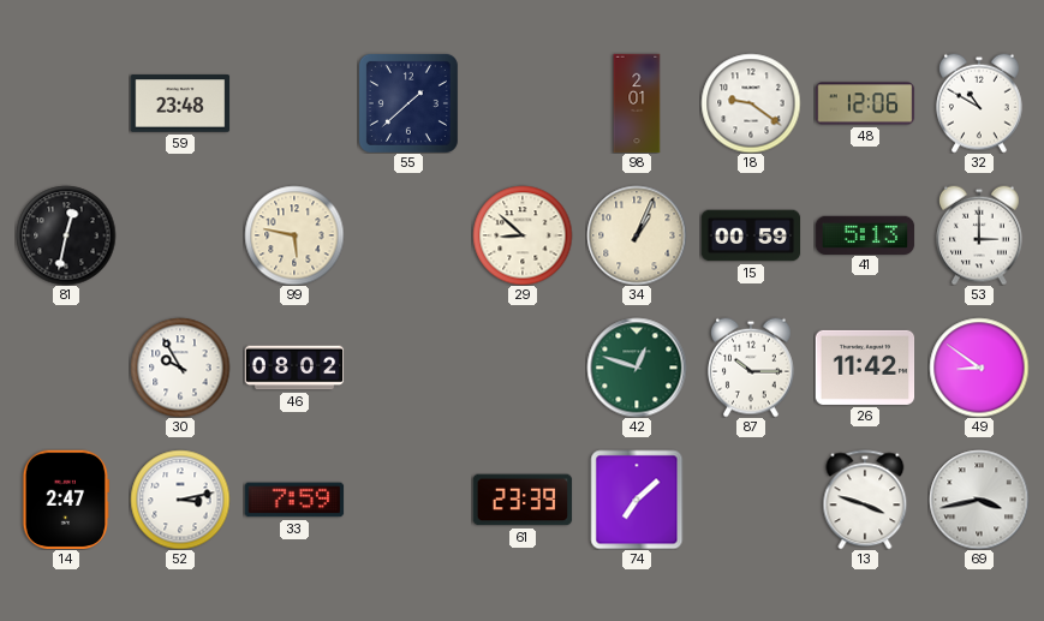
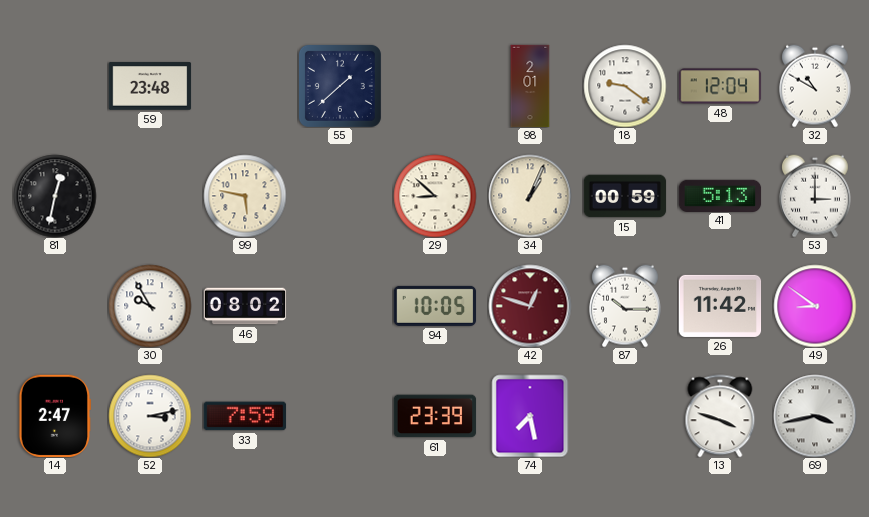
48: 12:06 -> 12:04 (720, 86)
94: none -> 10:05 (435, 306)
42 dial: green -> burgundy (530, 306)
74: 7:08 -> 7:28 (530, 416)
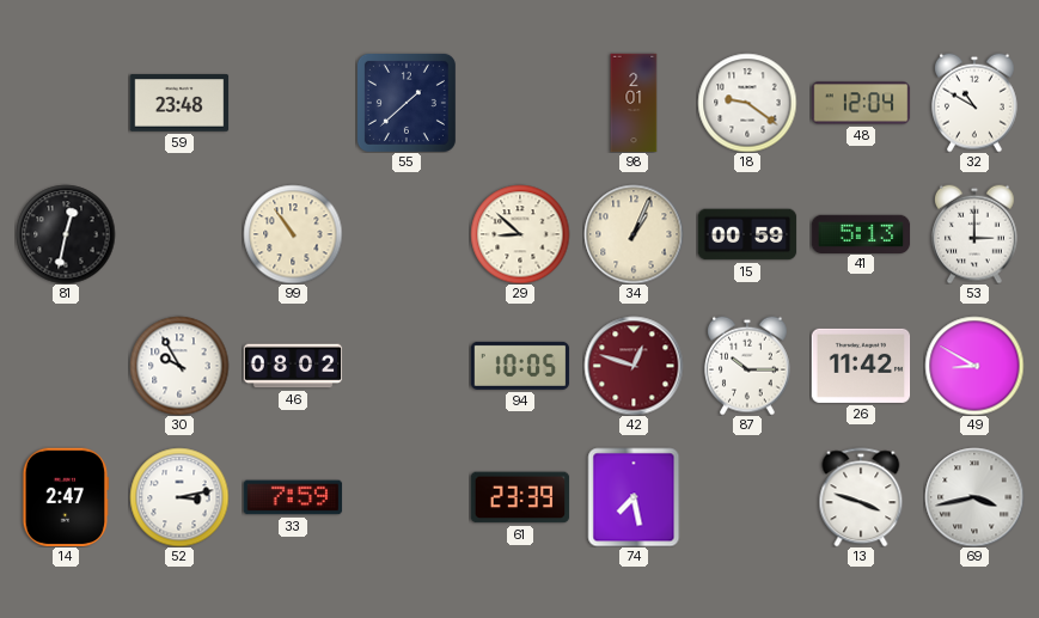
99: 5:47 -> 10:54 (293, 234)
49: 8:51 -> 8:50 (974, 366)
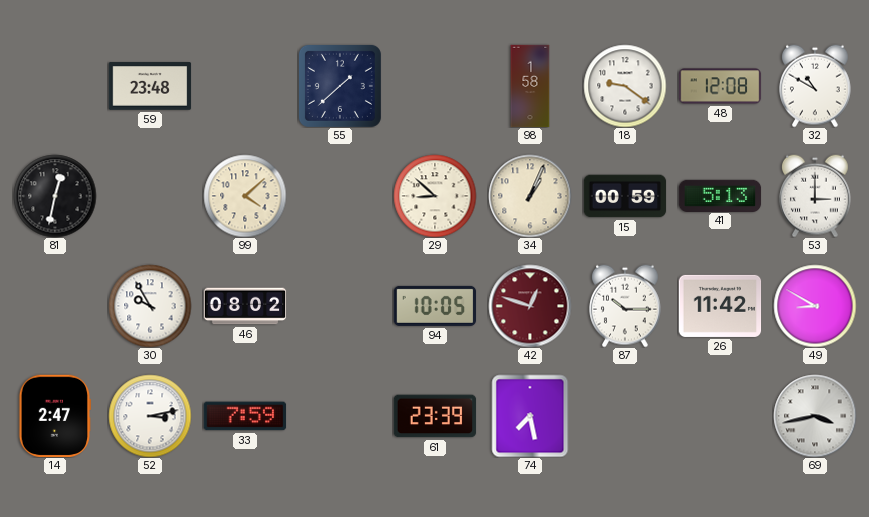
98: 2:01 -> 1:58 (530, 86)
48: 12:04 -> 12:08 (720, 86)
99: 10:54 -> 4:08 (245, 196)
13: 3:48 -> none (861, 497)
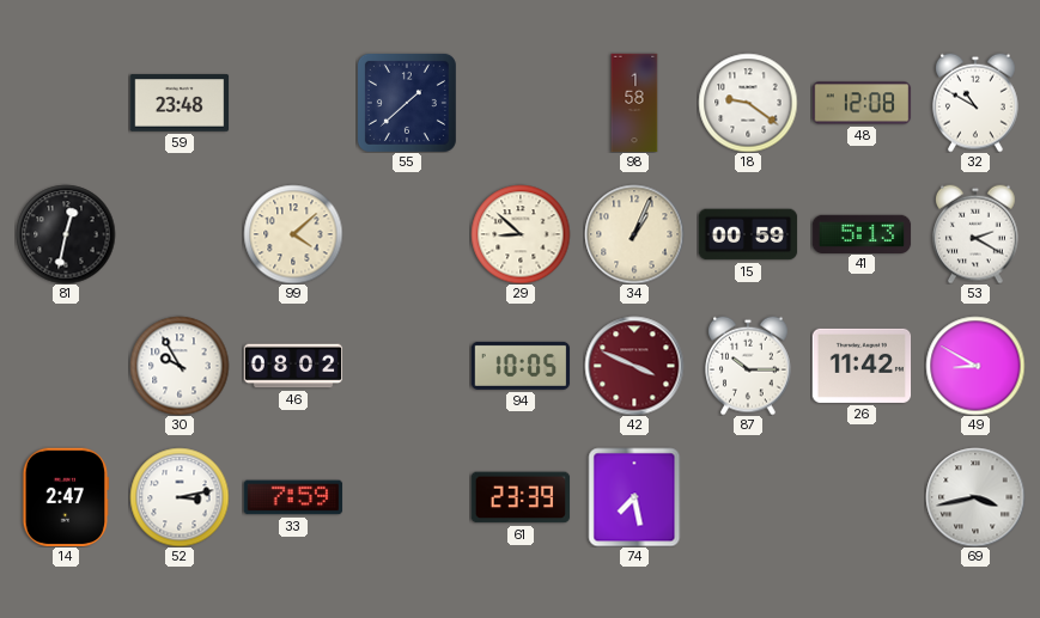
53: 3:00 -> 2:20 (977, 234)
42: 12:48 -> 3:49 (634, 366)
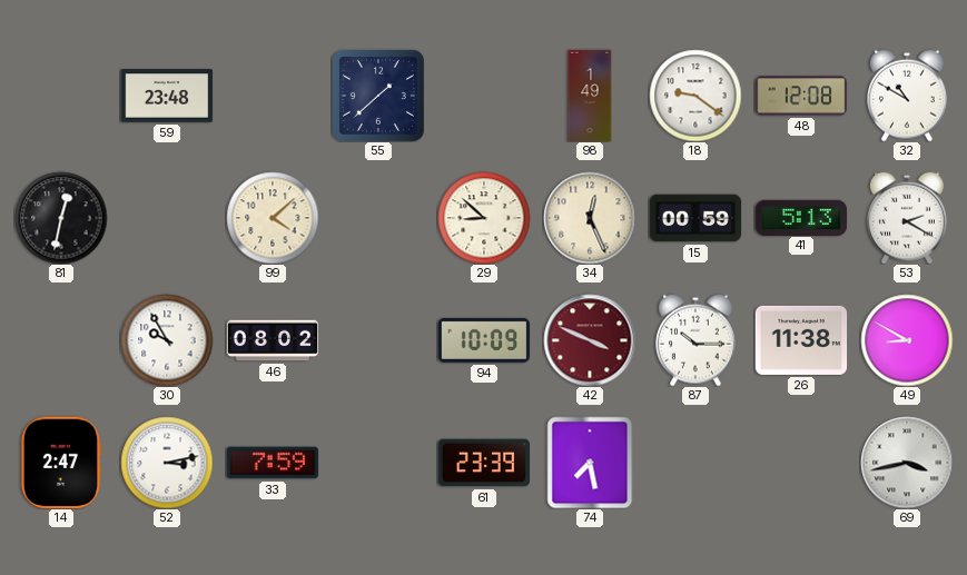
98: 1:58 -> 1:49 (590, 96)
34: 1:04 -> 12:26 (590, 218)
94: 10:05 -> 10:09 (484, 340)
26: 11:42 -> 11:38 (801, 340)
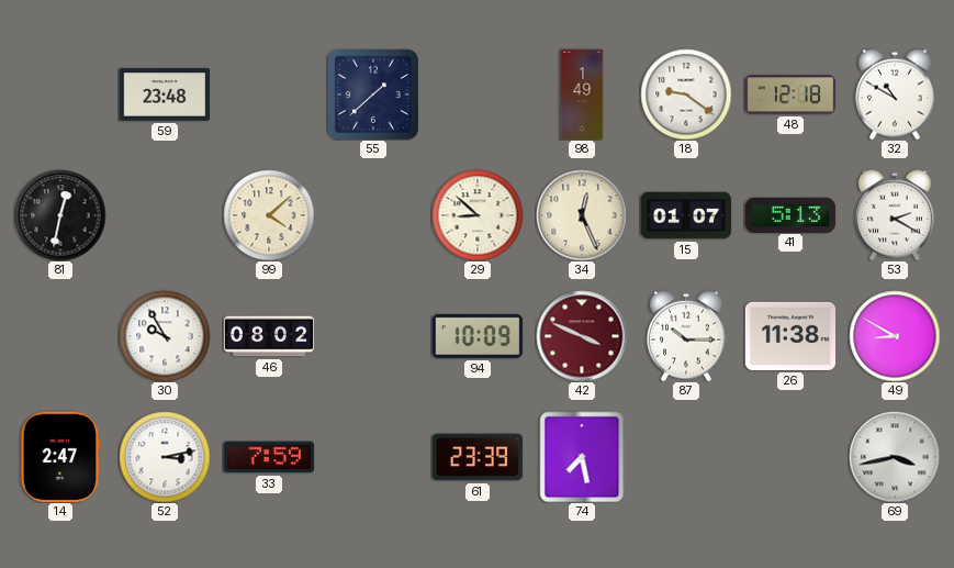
48: 12:08 -> 12:18 (790, 94)
15: 00:59 -> 01:07 (686, 215)
